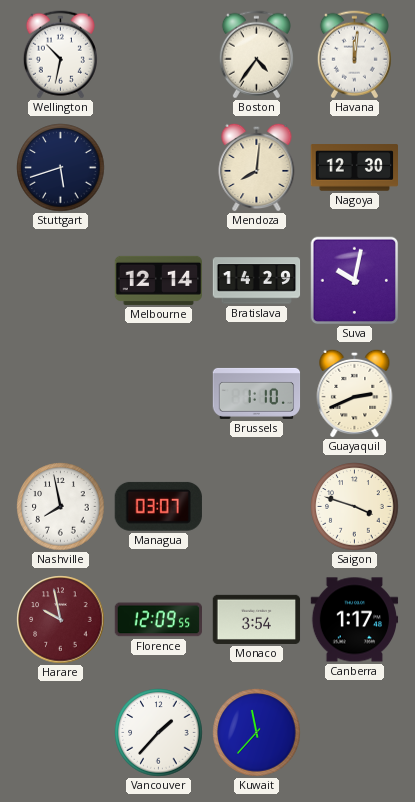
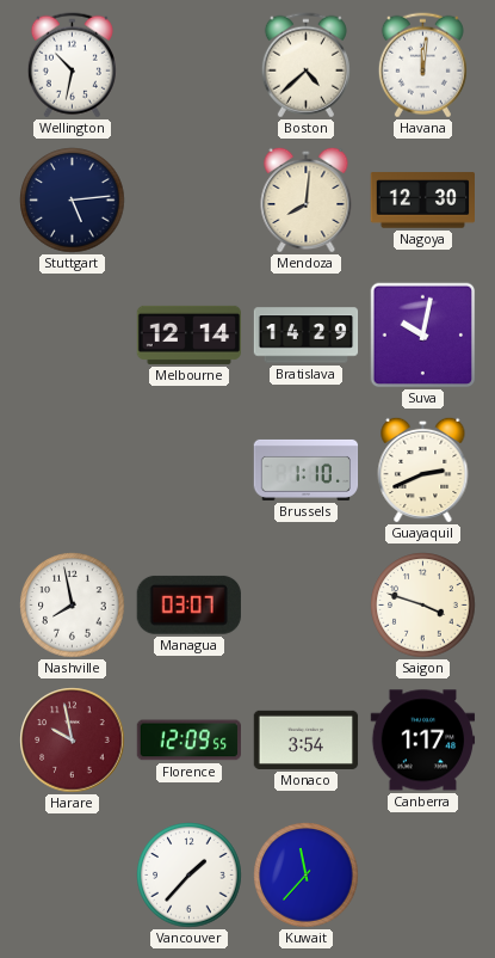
Boston: 4:36 -> 4:38 (305, 66)
Stuttgart: 5:42 -> 5:14 (73, 201)
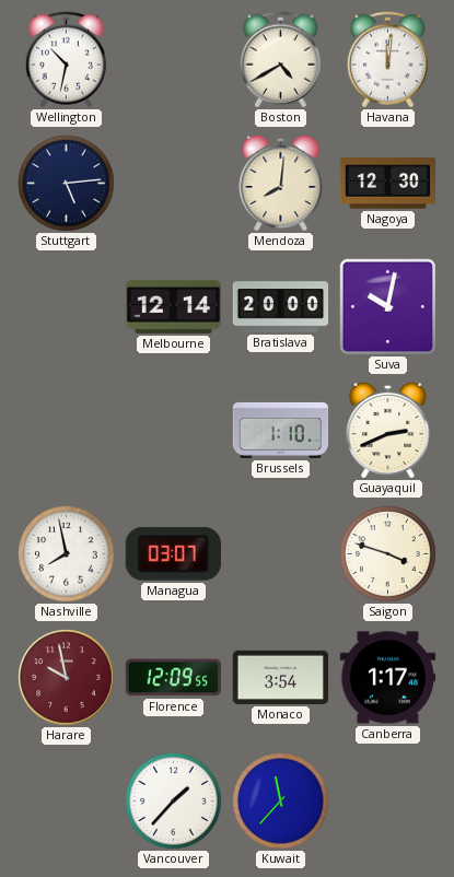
Boston: 4:38 -> 4:40 (280, 60)
Bratislava: 14:29 -> 20:00 (281, 307)
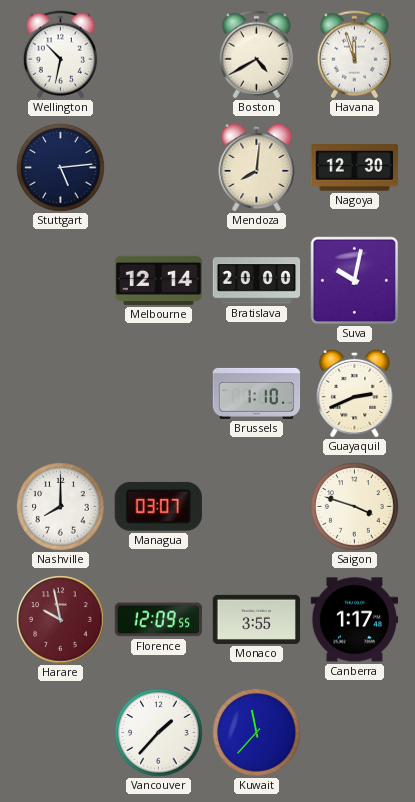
Havana: 12:01 -> 11:57 (354, 55)
Nashville: 7:58 -> 8:00 (61, 507)
Monaco: 3:54 -> 3:55 (257, 619)
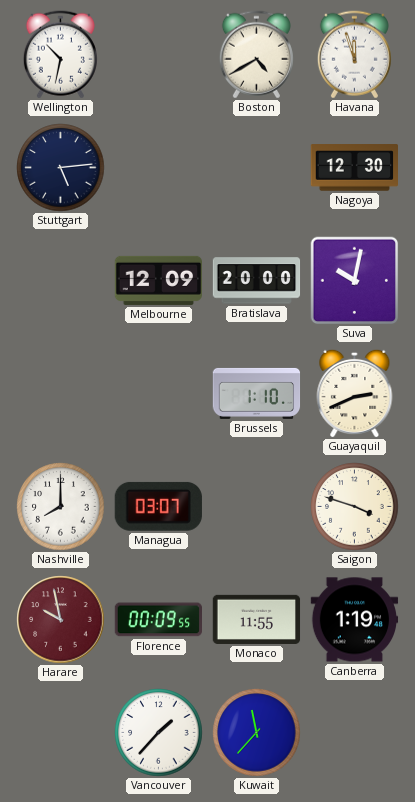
Mendoza: 8:01 -> none (257, 167)
Melbourne: 12:14 -> 12:09 (158, 280)
Florence: 12:09 -> 00:09 (158, 620)
Monaco: 3:55 -> 11:55 (257, 619)
Canberra: 1:17 -> 1:19 (355, 620)
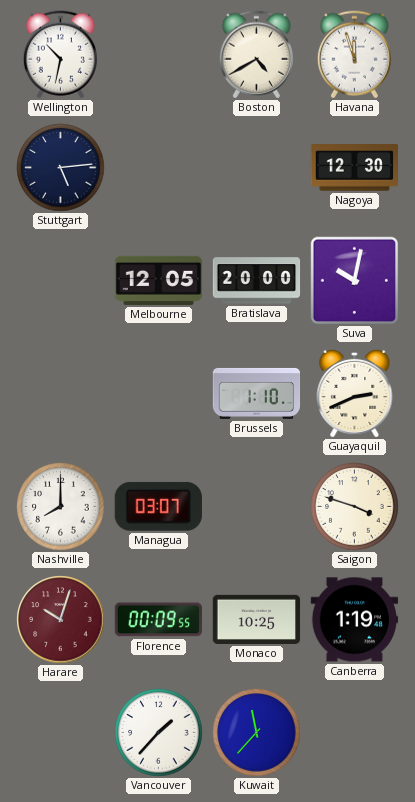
Melbourne: 12:09 -> 12:05 (158, 280)
Harare: 9:58 -> 10:03 (61, 620)
Monaco: 11:55 -> 10:25 (257, 619)
